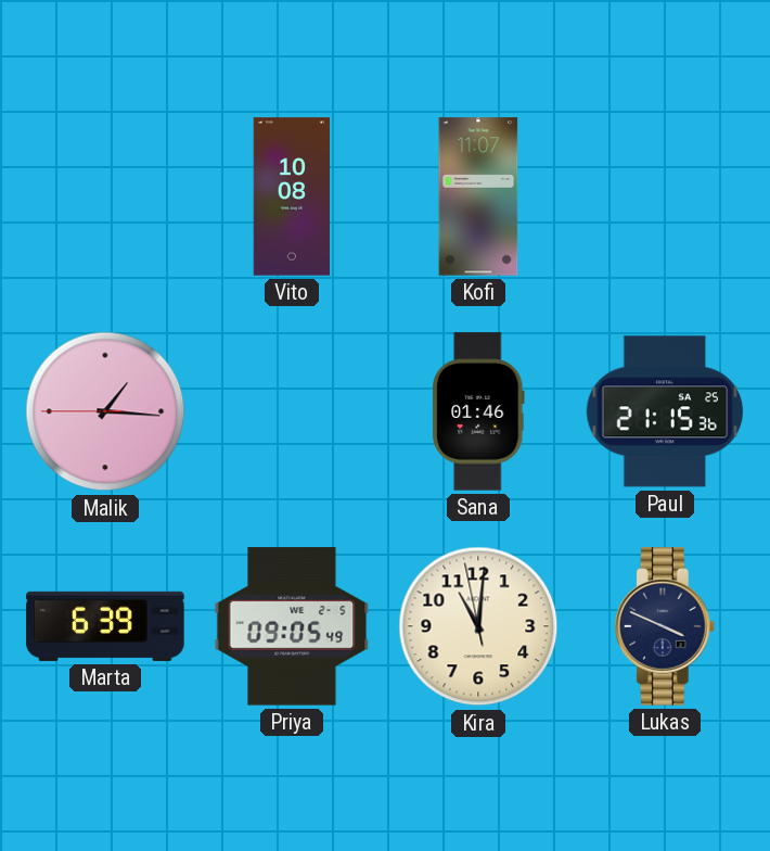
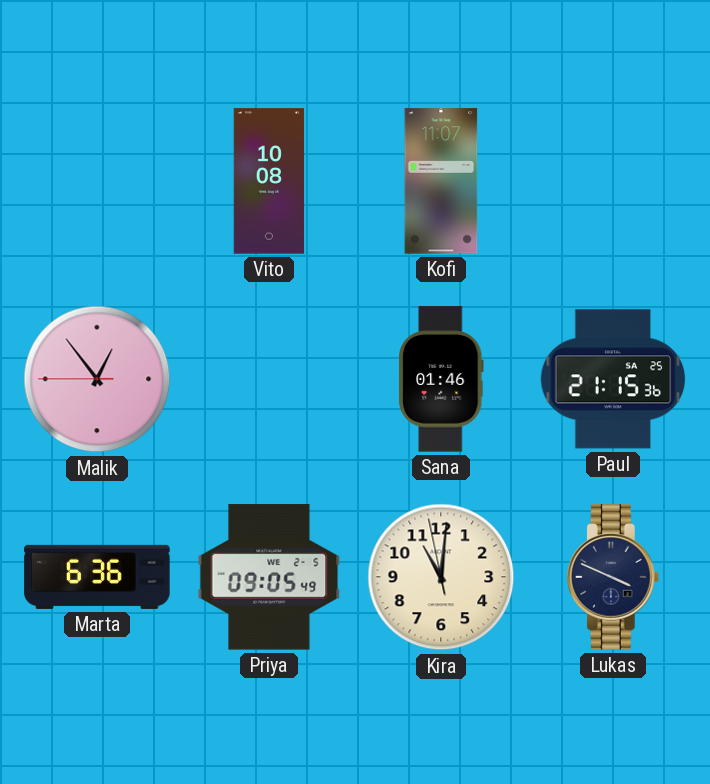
Malik: 1:15 -> 12:53 (97, 379)
Marta: 6:39 -> 6:36 (97, 577)
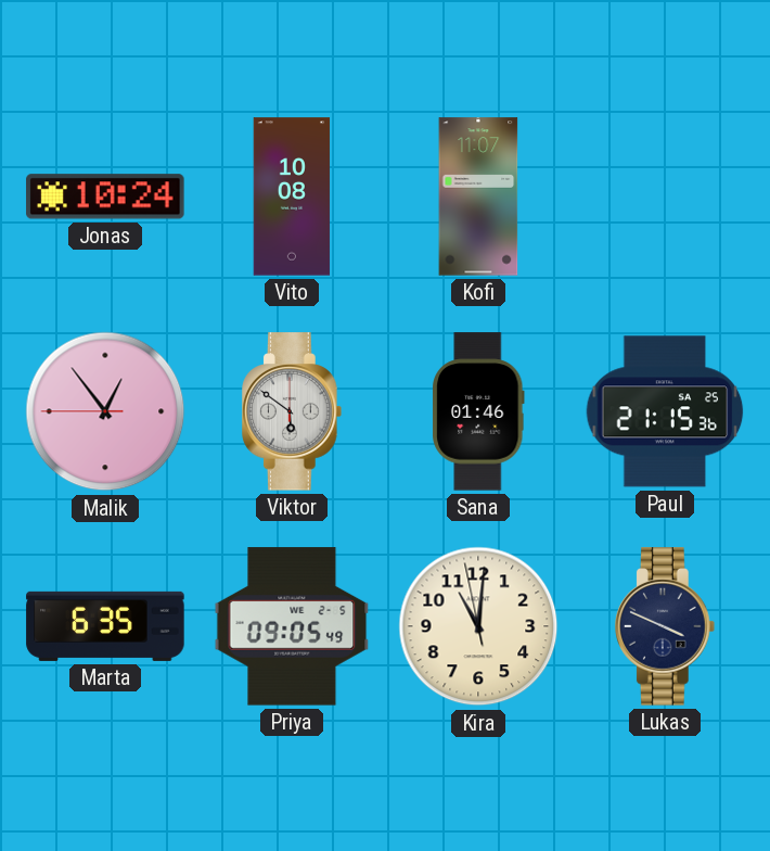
Jonas: none -> 10:24 (105, 196)
Viktor: none -> 5:51 (293, 411)
Marta: 6:36 -> 6:35 (105, 626)
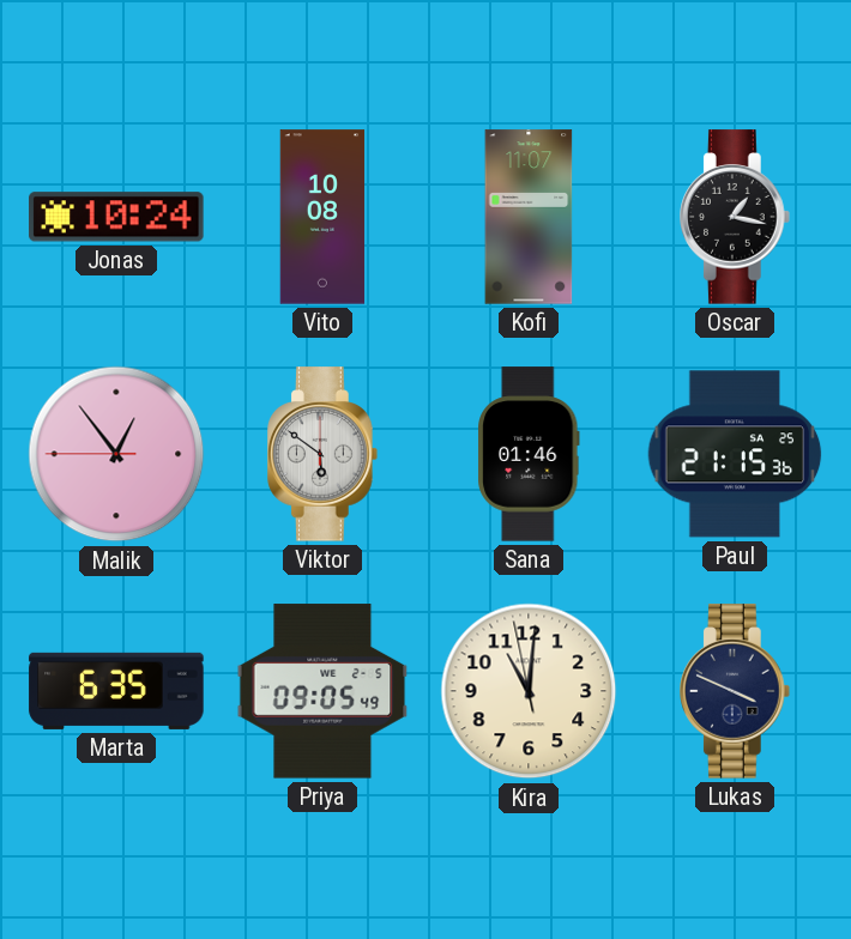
Oscar: none -> 1:17 (736, 217)
